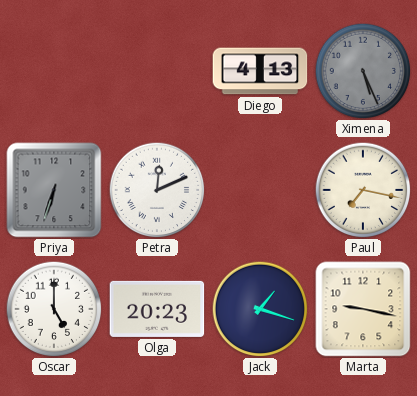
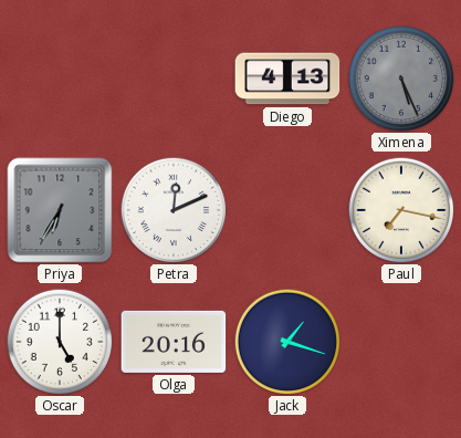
Priya: 6:33 -> 6:35 (60, 210)
Olga: 20:23 -> 20:16 (174, 342)
Marta: 9:17 -> none (363, 309)
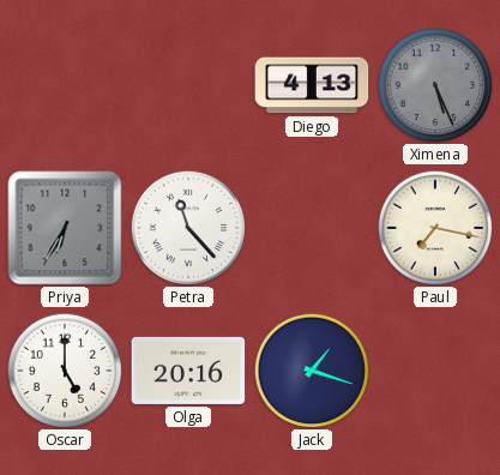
Petra: 12:11 -> 11:23 (188, 228)
